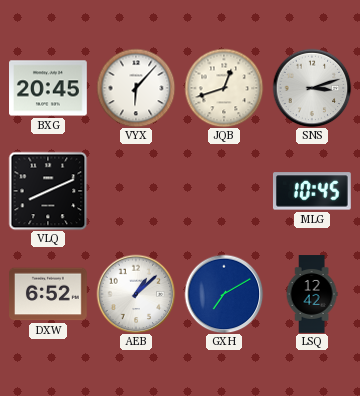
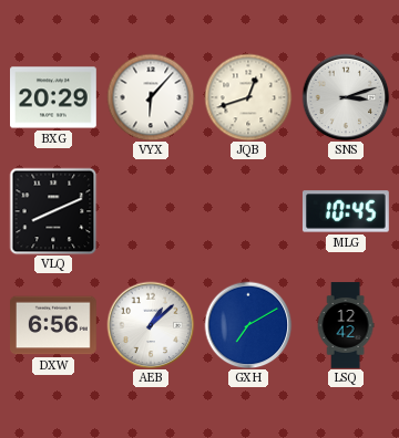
BXG: 20:45 -> 20:29 (54, 97)
DXW: 6:52 -> 6:56 (54, 325)
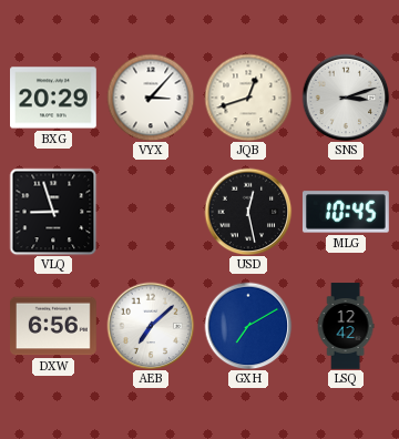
VYX: 6:07 -> 3:07 (151, 98)
VLQ: 8:11 -> 8:57 (53, 212)
USD: none -> 12:28 (248, 212)
AEB: 1:08 -> 7:08 (151, 326)
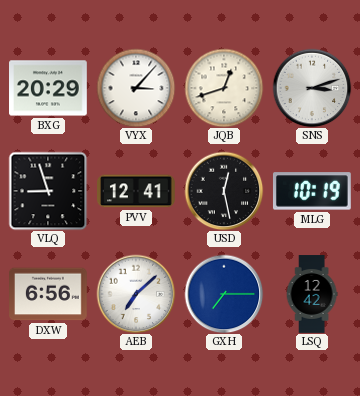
PVV: none -> 12:41 (137, 191)
MLG: 10:45 -> 10:19 (312, 191)
GXH: 7:10 -> 7:15 (224, 294)
